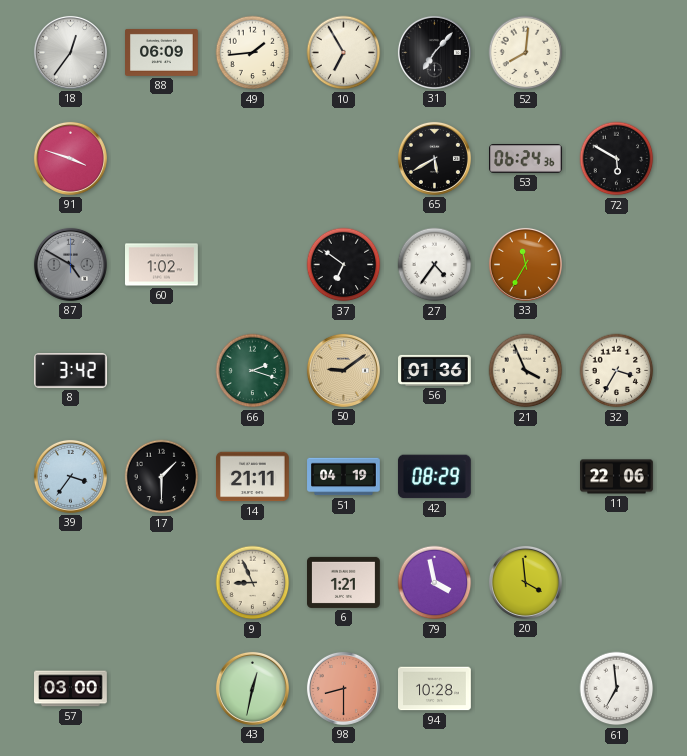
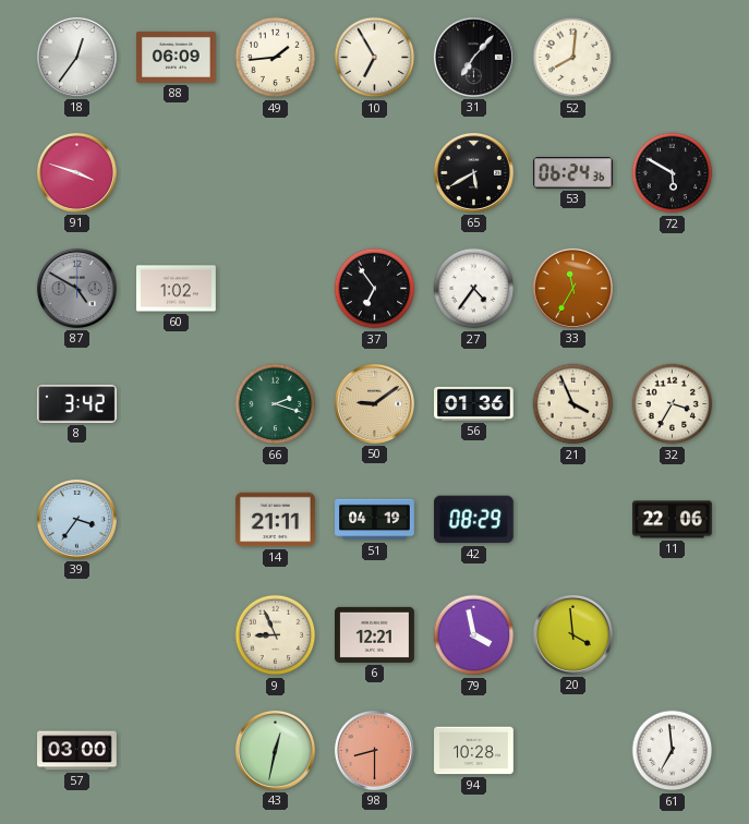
37: 6:51 -> 6:54 (375, 289)
17: 1:30 -> none (162, 477)
6: 1:21 -> 12:21 (375, 634)
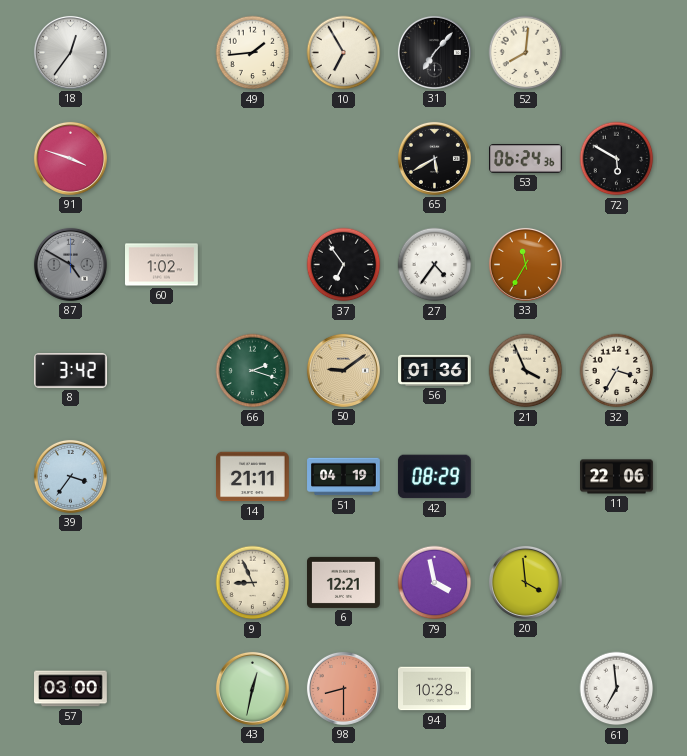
88: 06:09 -> none (177, 57)
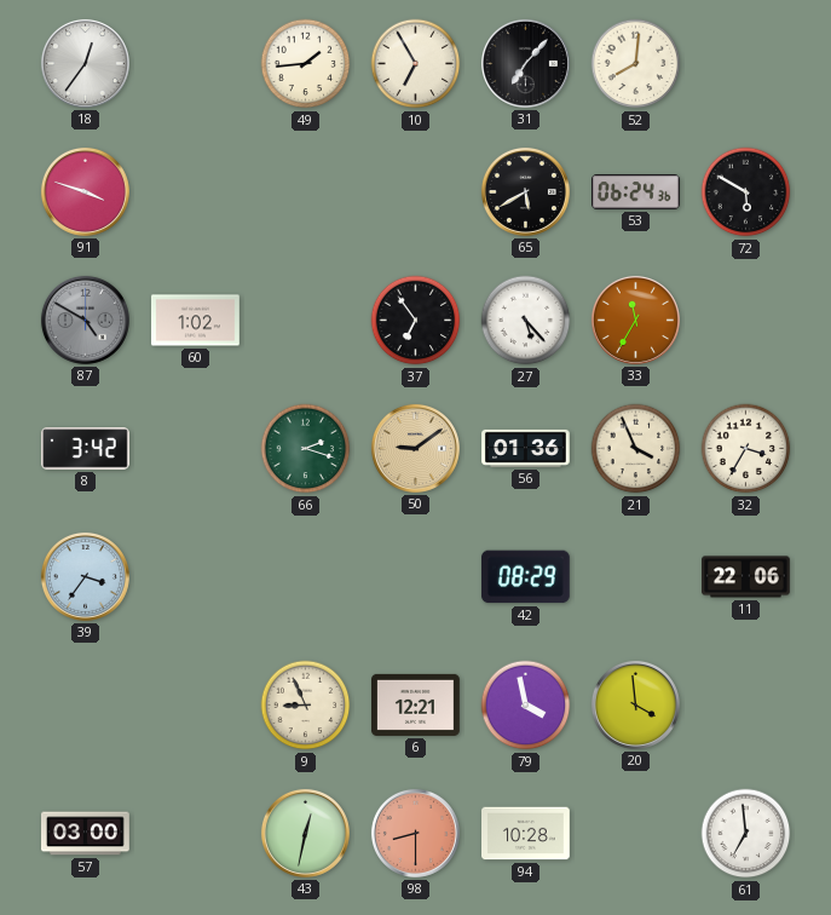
27: 4:36 -> 5:23 (526, 321)
14: 21:11 -> none (253, 477)
51: 04:19 -> none (344, 477)
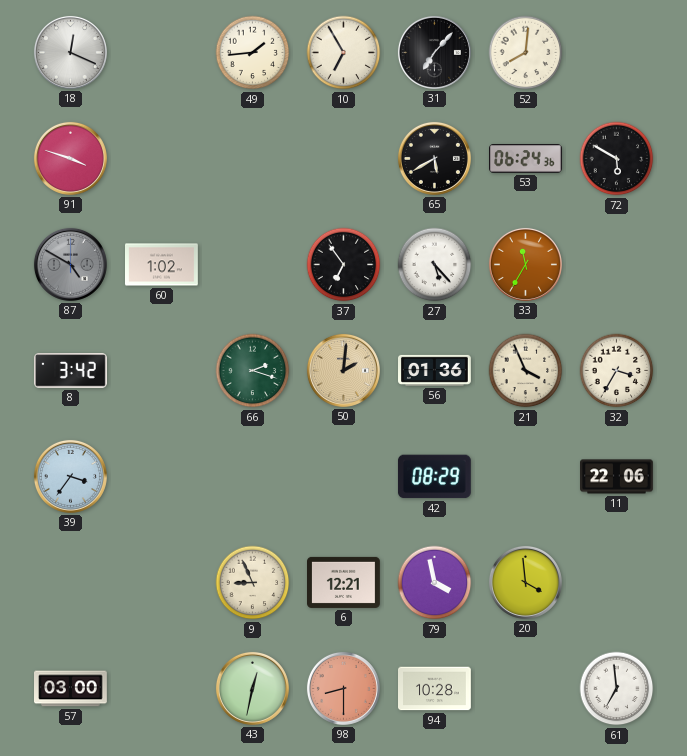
18: 12:36 -> 12:19 (70, 52)
50: 9:09 -> 2:01 (343, 370)
